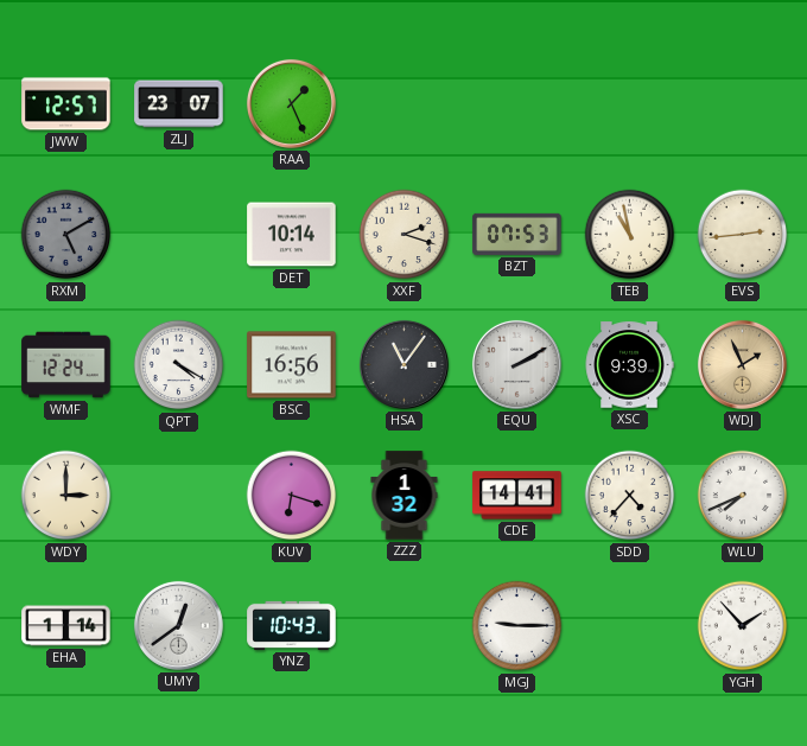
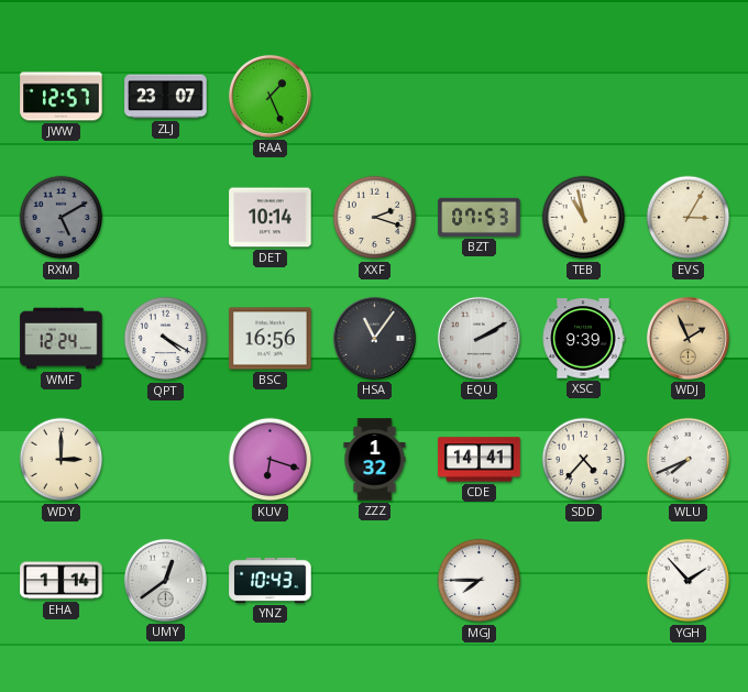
EVS: 2:44 -> 3:05 (689, 218)
MGJ: 9:15 -> 7:45 (480, 581)
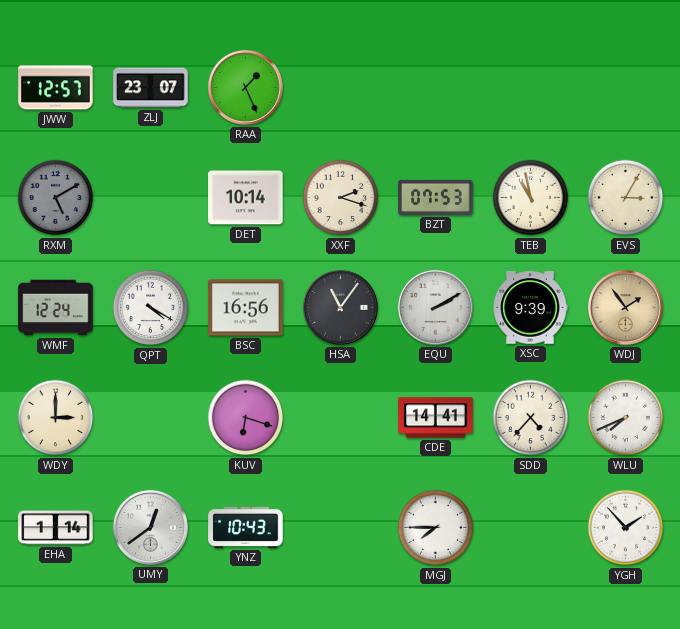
WDJ: 1:56 -> 1:54 (625, 307)
ZZZ: 1:32 -> none (375, 460)
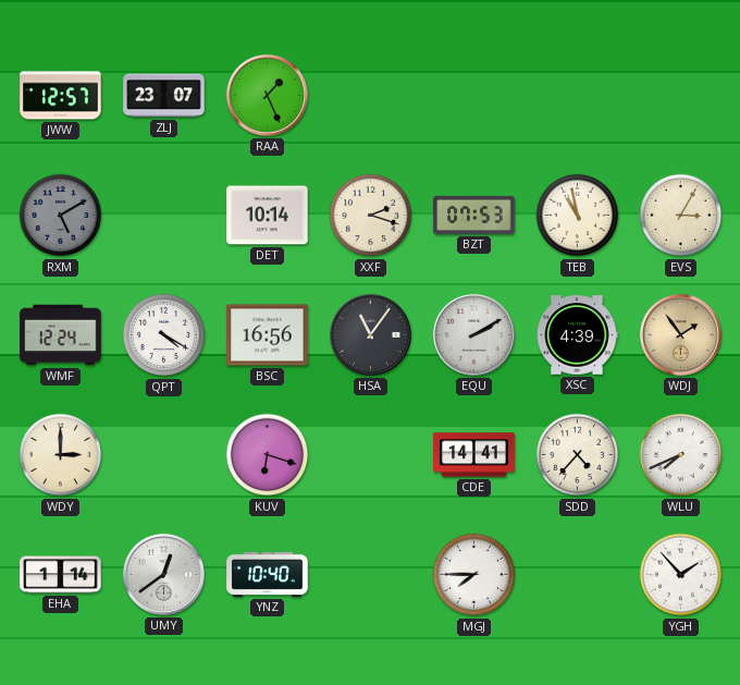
XSC: 9:39 -> 4:39 (577, 335)
YNZ: 10:43 -> 10:40 (268, 574)
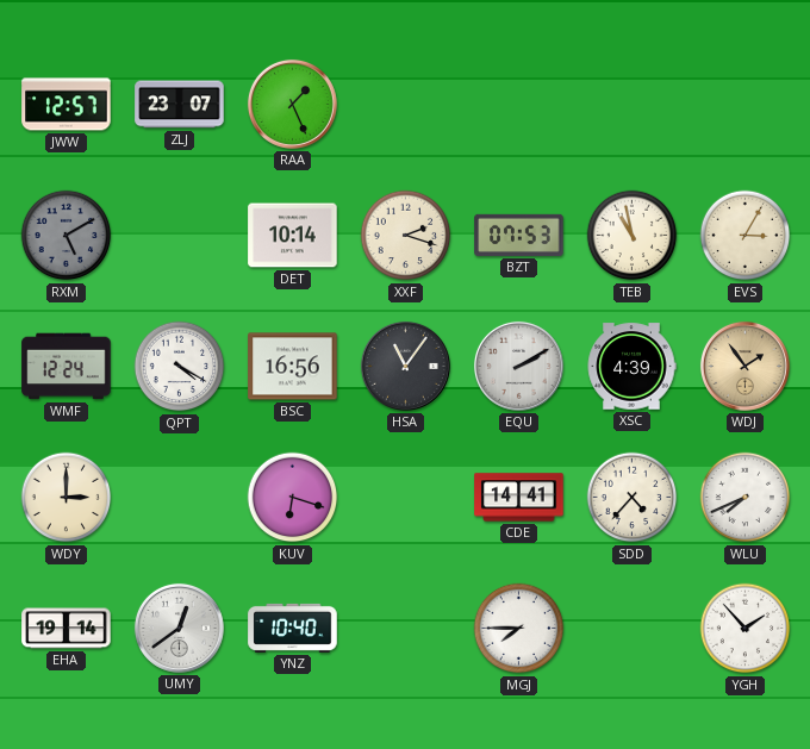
EHA: 1:14 -> 19:14 (67, 629)
